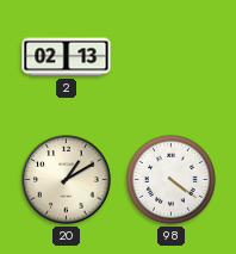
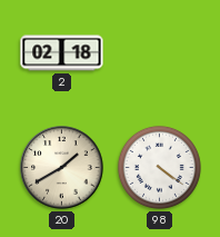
2: 02:13 -> 02:18 (62, 53)
20: 1:10 -> 1:40 (62, 168)
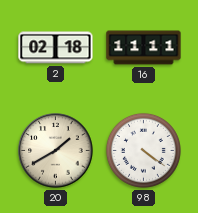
16: none -> 11:11 (144, 48)
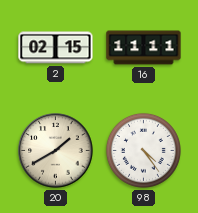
2: 02:18 -> 02:15 (56, 48)
98: 4:21 -> 4:24 (143, 150)
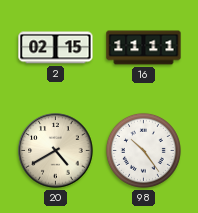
20: 1:40 -> 4:40 (56, 151)
98: 4:24 -> 10:24 (143, 150)
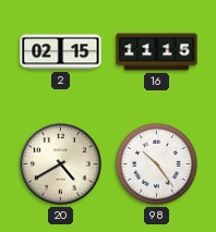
16: 11:11 -> 11:15 (157, 52)
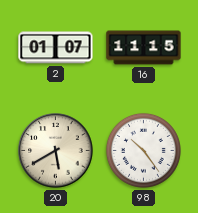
2: 02:15 -> 01:07 (56, 48)
20: 4:40 -> 5:40 (56, 151)
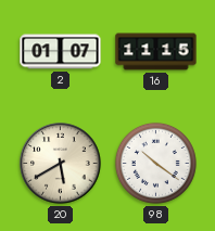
98: 10:24 -> 10:21 (155, 163)
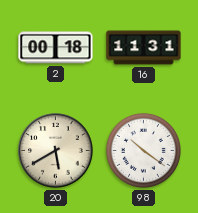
2: 01:07 -> 00:18 (56, 48)
16: 11:15 -> 11:31 (144, 48)
